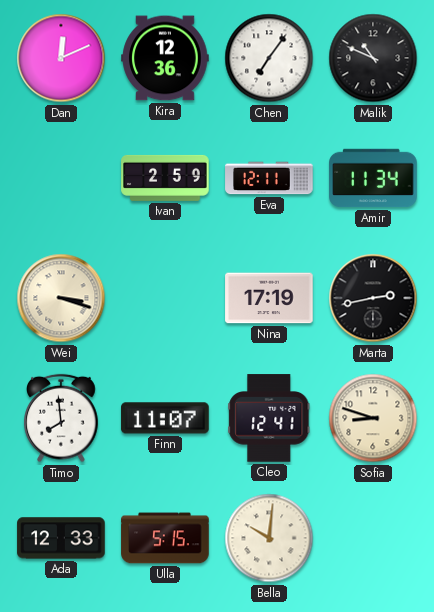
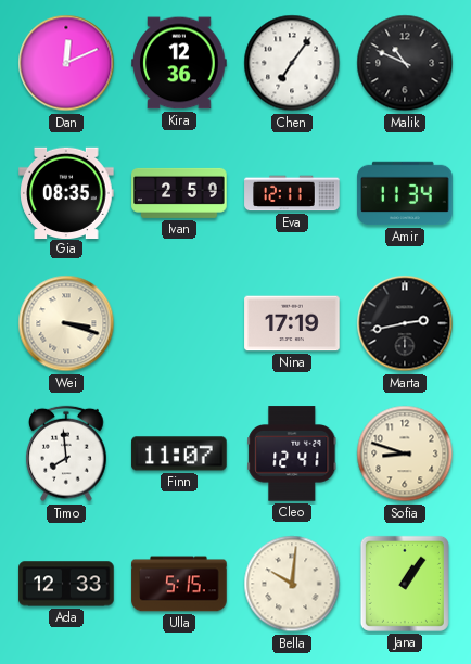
Gia: none -> 08:35 (66, 192)
Jana: none -> 1:06 (405, 584)
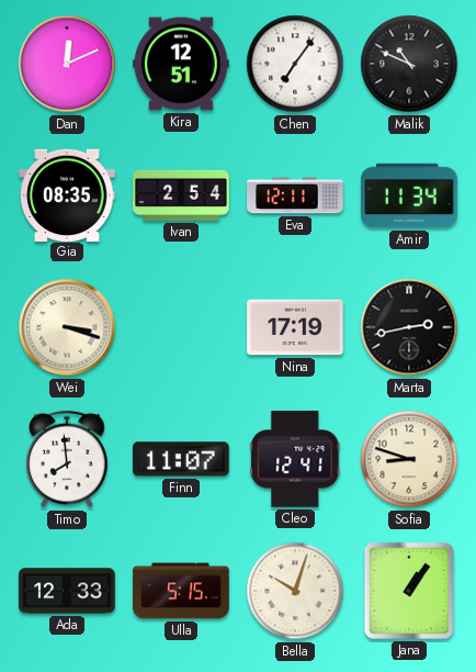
Kira: 12:36 -> 12:51 (181, 64)
Ivan: 2:59 -> 2:54 (181, 195)
Bella: 10:01 -> 10:03 (295, 591)
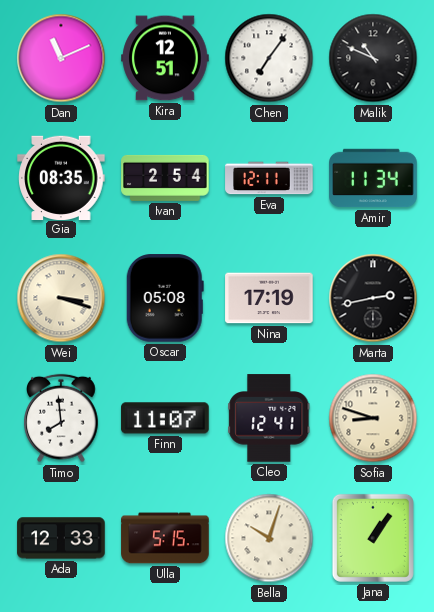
Dan: 12:11 -> 11:11 (61, 58)
Oscar: none -> 05:08 (165, 298)
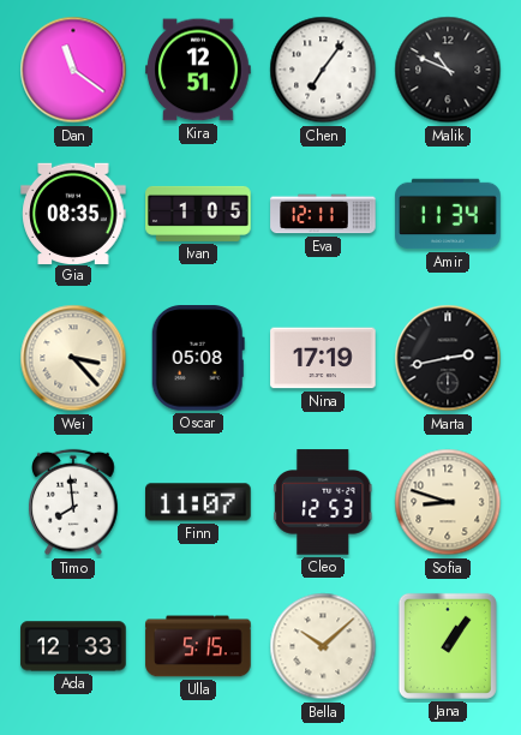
Dan: 11:11 -> 11:21 (73, 70)
Ivan: 2:54 -> 1:05 (198, 214)
Wei: 3:18 -> 3:23 (73, 358)
Cleo: 12:41 -> 12:53 (323, 502)
Bella: 10:03 -> 10:08 (323, 646)
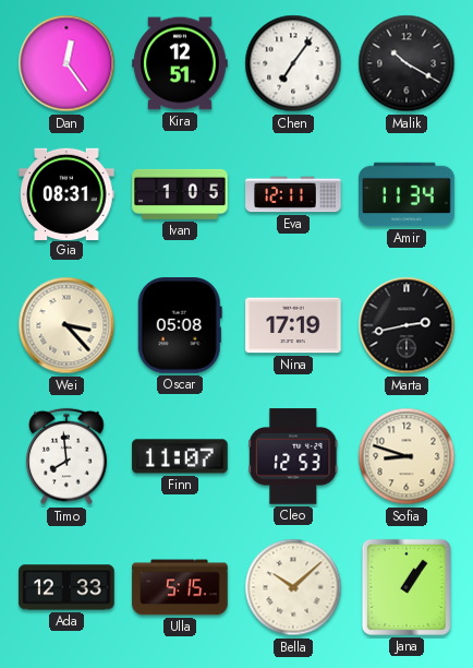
Dan: 11:21 -> 12:24 (66, 63)
Malik: 10:49 -> 10:20 (407, 63)
Gia: 08:35 -> 08:31 (66, 193)
